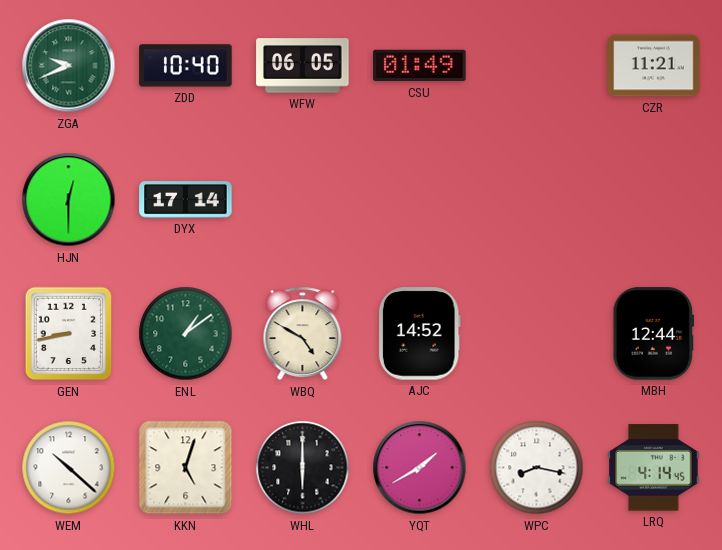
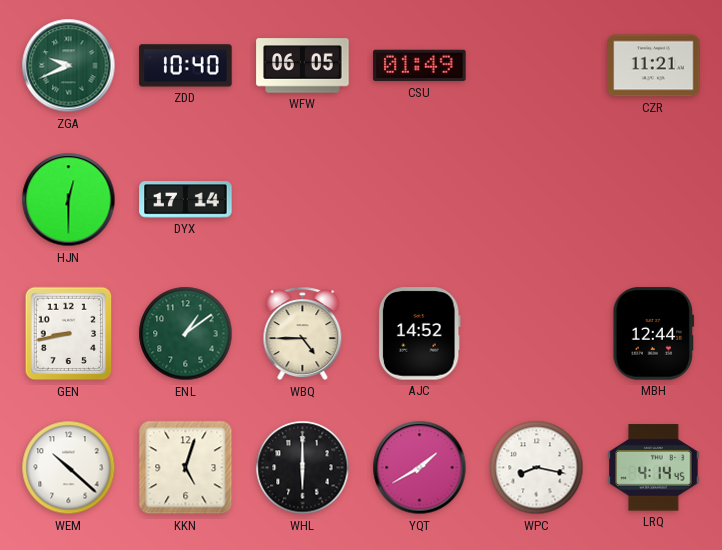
WBQ: 4:50 -> 4:45 (303, 334)
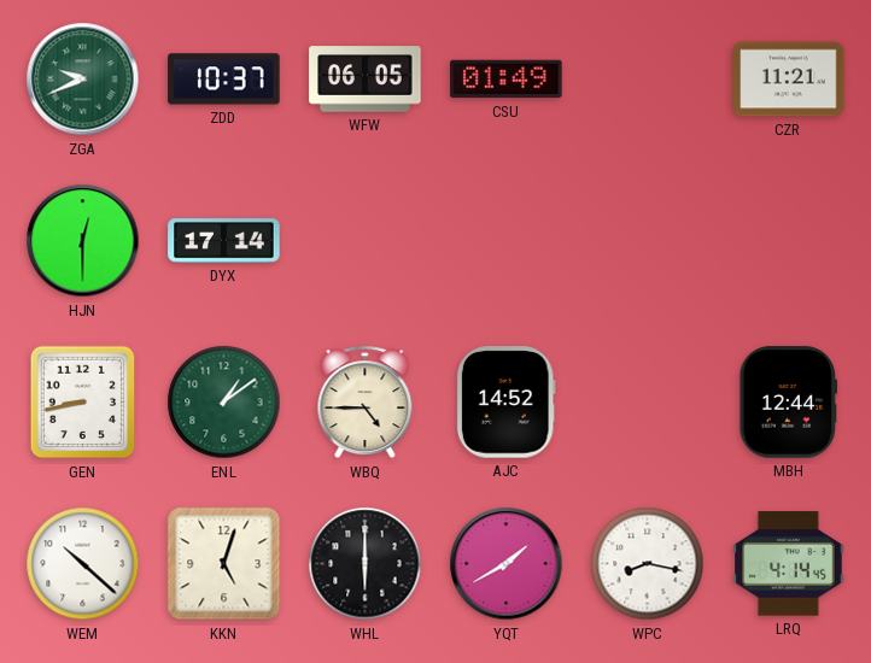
ZDD: 10:40 -> 10:37 (224, 80)
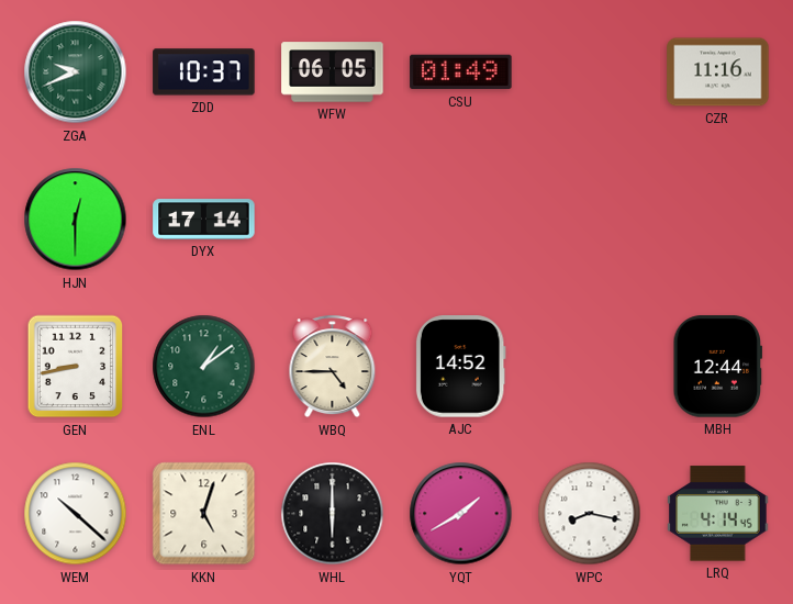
CZR: 11:21 -> 11:16 (718, 72)
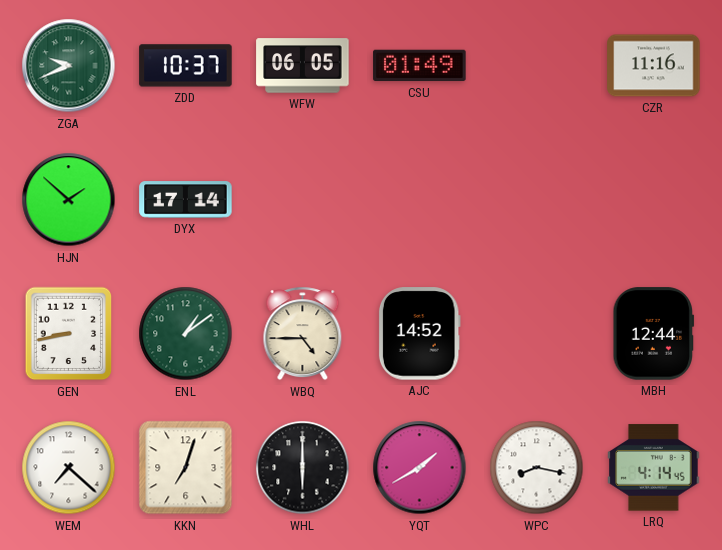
HJN: 12:30 -> 1:52 (69, 200)
WEM: 10:22 -> 7:22 (69, 468)
KKN: 5:03 -> 7:03 (186, 468)
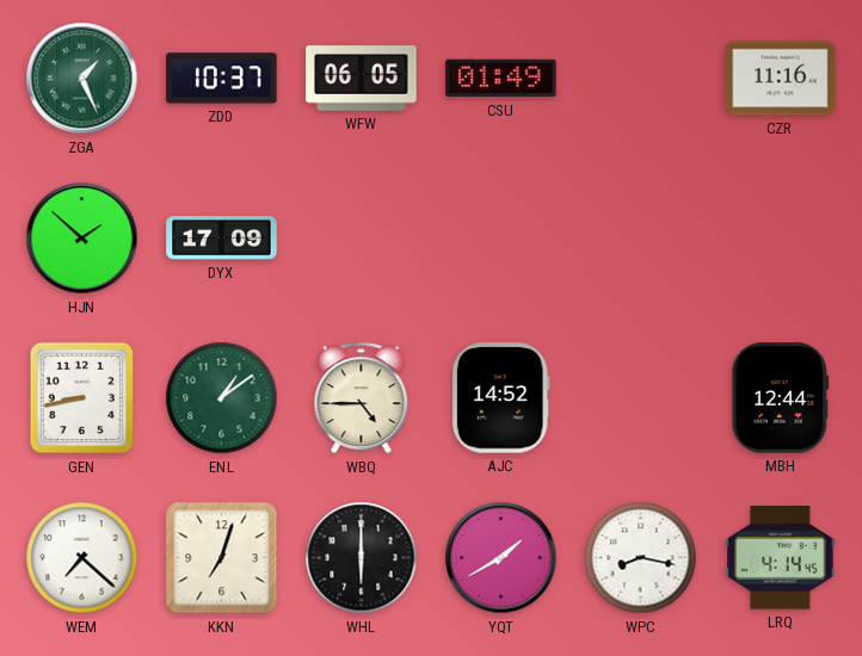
ZGA: 9:41 -> 1:26 (82, 79)
DYX: 17:14 -> 17:09 (222, 239)
